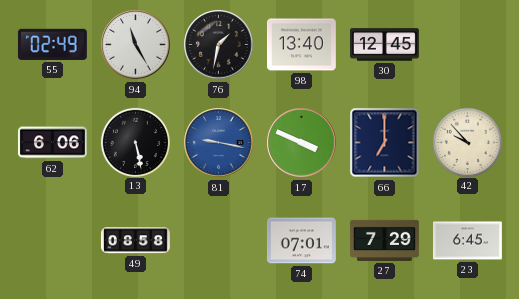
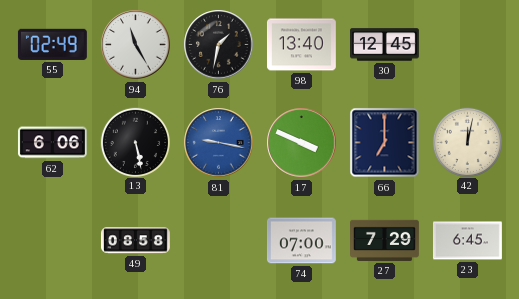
42: 9:53 -> 12:02 (467, 142)
74: 07:01 -> 07:00 (301, 241)
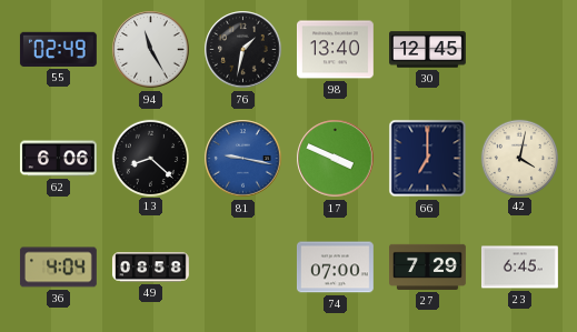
13: 5:28 -> 8:22 (150, 158)
42: 12:02 -> 4:02 (519, 158)
36: none -> 4:04 (58, 268)
